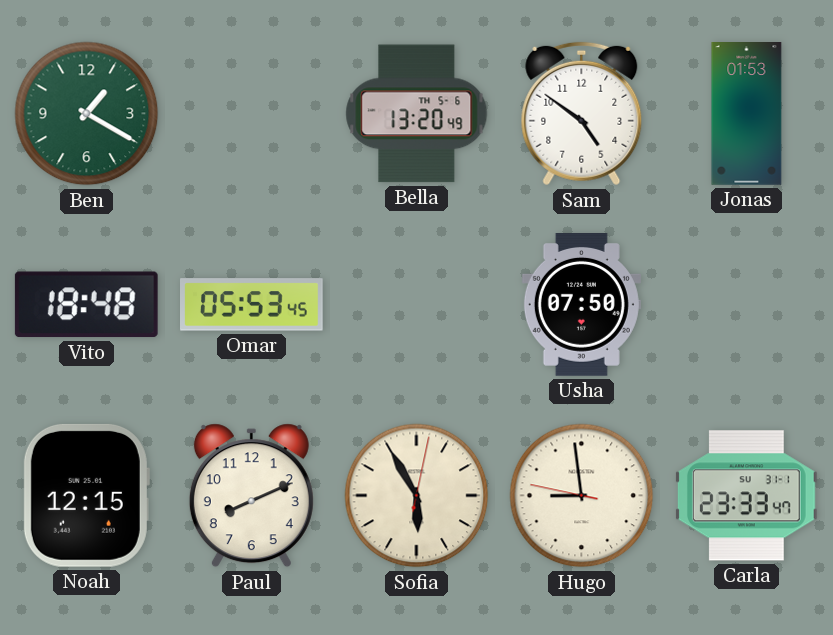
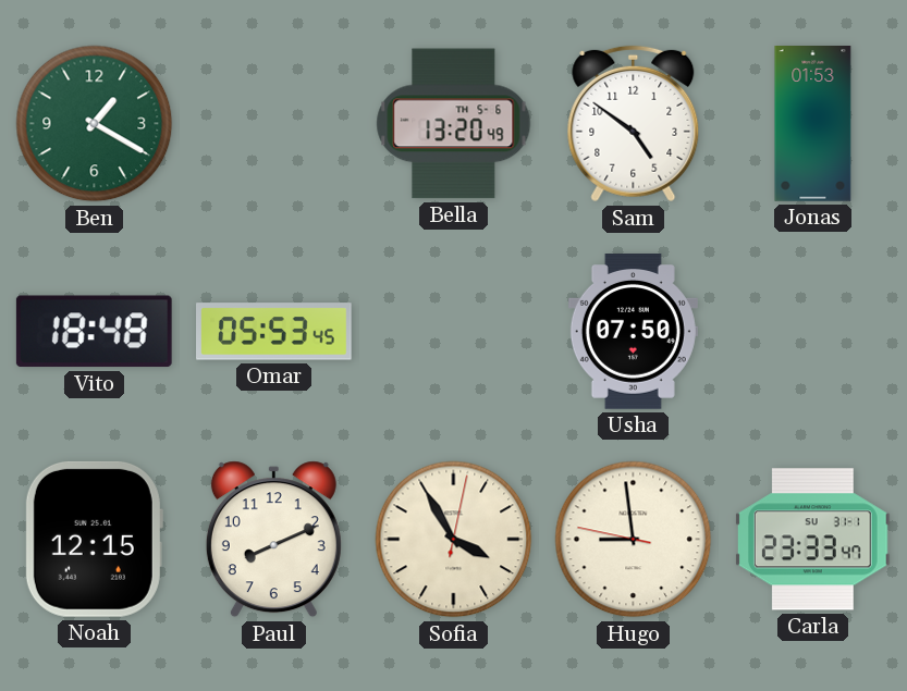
Sofia: 5:55 -> 3:55 (454, 540)
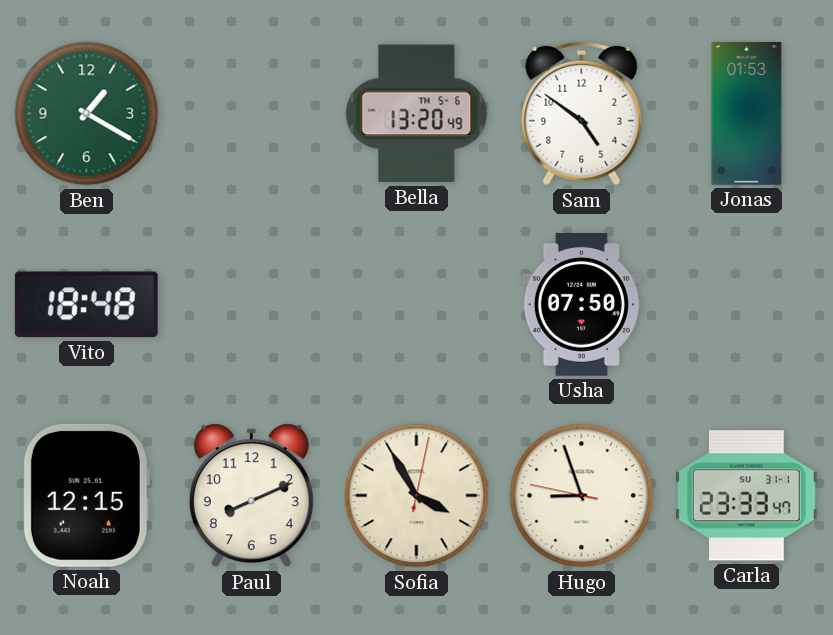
Omar: 05:53 -> none (274, 332)
Hugo: 8:58 -> 8:56 (582, 496)
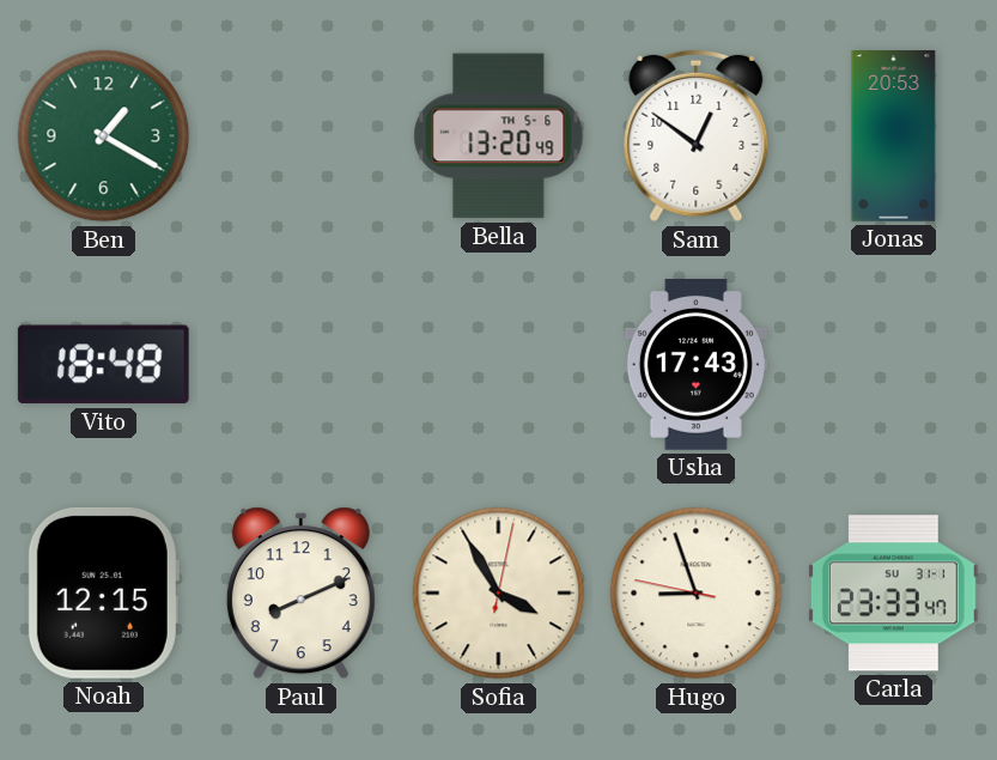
Sam: 4:51 -> 12:51 (697, 136)
Jonas: 01:53 -> 20:53 (894, 136)
Usha: 07:50 -> 17:43 (695, 365)
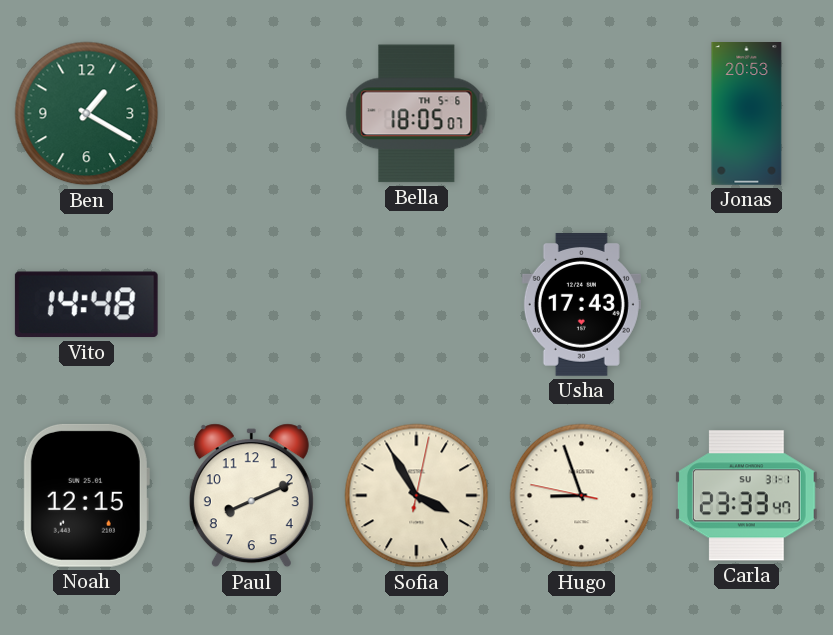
Bella: 13:20 -> 18:05 (417, 114)
Sam: 12:51 -> none (697, 136)
Vito: 18:48 -> 14:48 (86, 305)
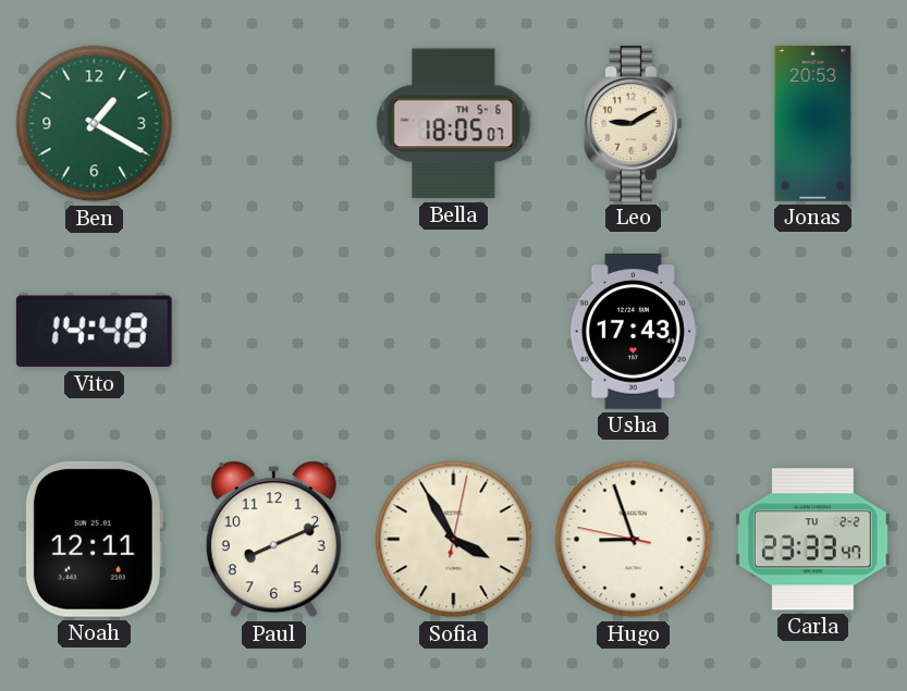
Leo: none -> 9:10 (634, 124)
Noah: 12:15 -> 12:11 (94, 539)
Carla date: SU 31-1 -> TU 2-2 (812, 540)
